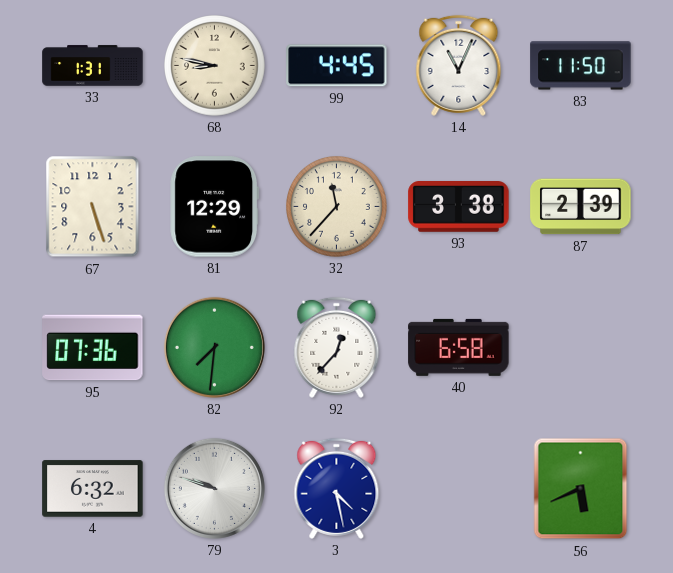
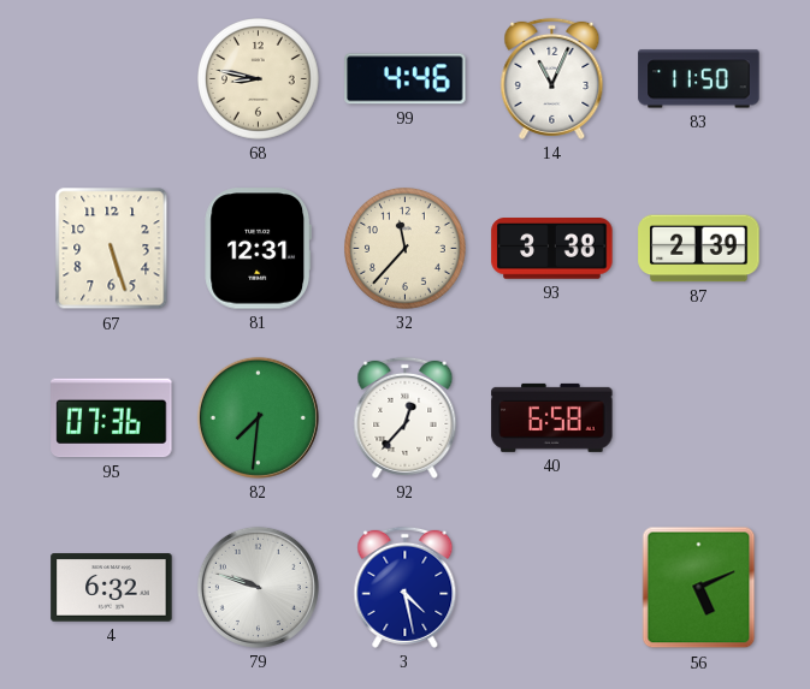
33: 1:31 -> none (93, 66)
99: 4:45 -> 4:46 (406, 79)
81: 12:29 -> 12:31 (258, 249)
56: 5:41 -> 5:11 (699, 588)
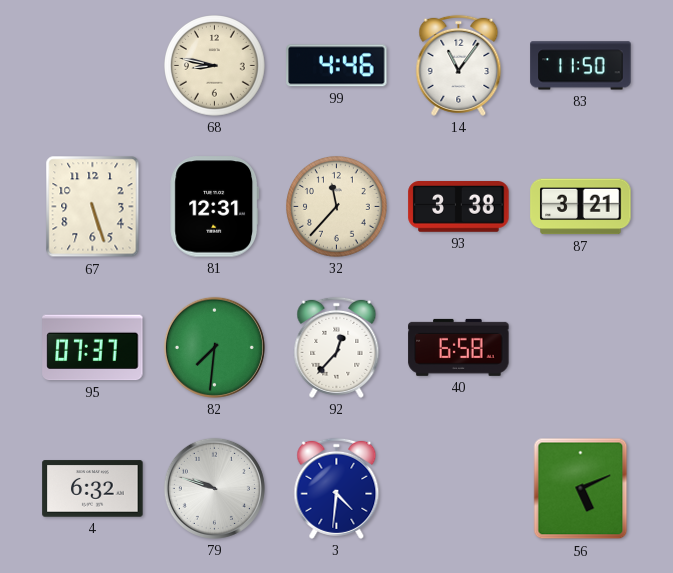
14: 11:04 -> 11:06 (459, 65)
87: 2:39 -> 3:21 (581, 207)
95: 07:36 -> 07:37 (93, 348)
3: 4:28 -> 4:31 (337, 488)
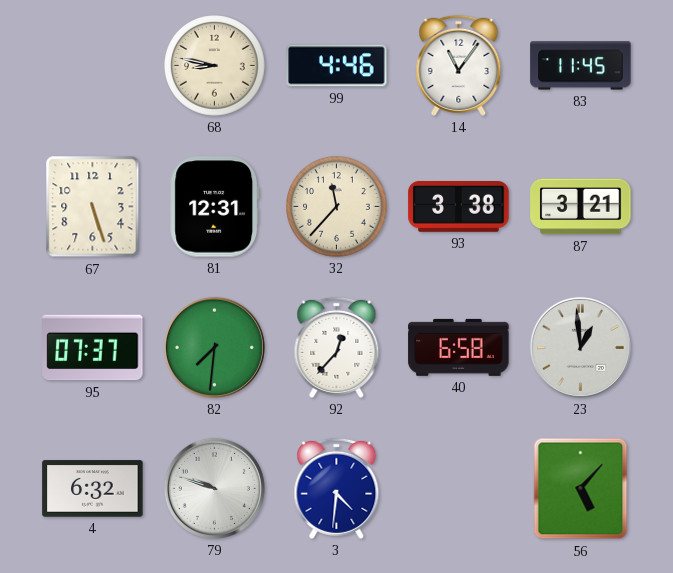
83: 11:50 -> 11:45 (581, 66)
23: none -> 12:59 (580, 347)
56: 5:11 -> 5:07 (581, 489)
